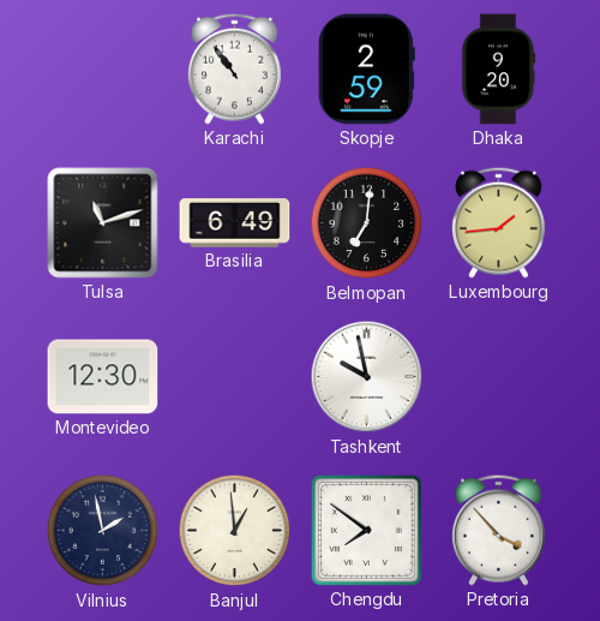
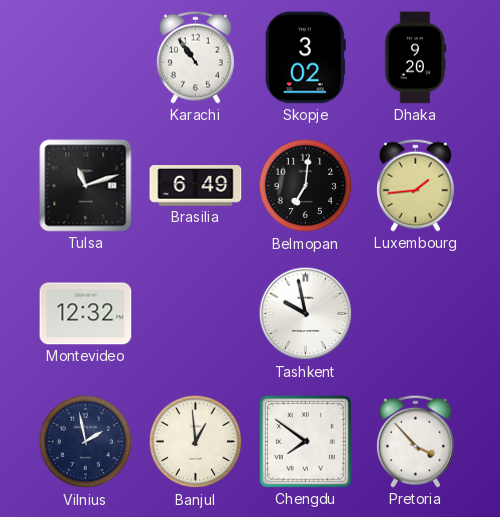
Skopje: 2:59 -> 3:02 (305, 58)
Montevideo: 12:30 -> 12:32 (86, 314)
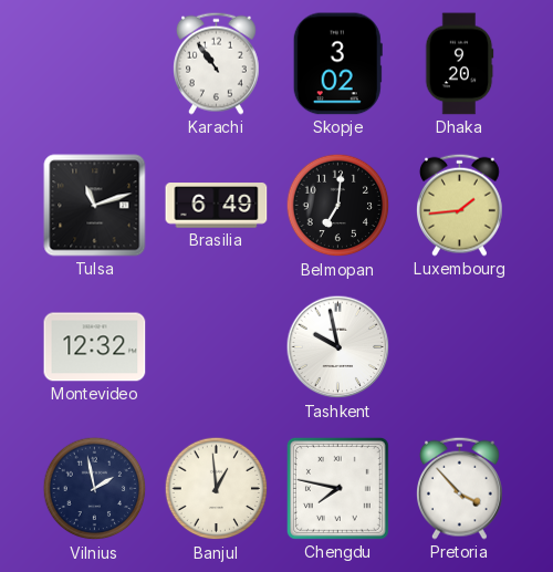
Chengdu: 7:51 -> 7:47 (337, 488)
